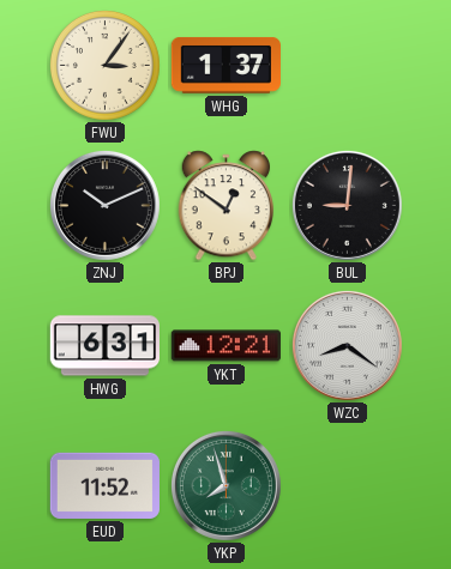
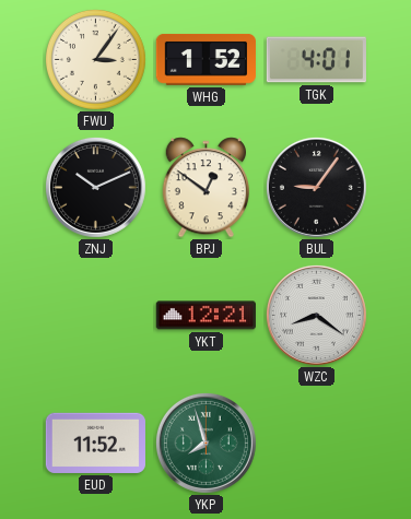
WHG: 1:37 -> 1:52 (205, 60)
TGK: none -> 4:01 (316, 60)
BUL: 9:01 -> 9:06 (316, 187)
HWG: 6:31 -> none (104, 346)
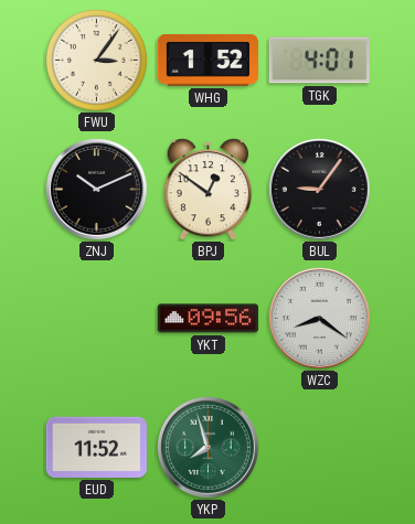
YKT: 12:21 -> 09:56 (208, 319)
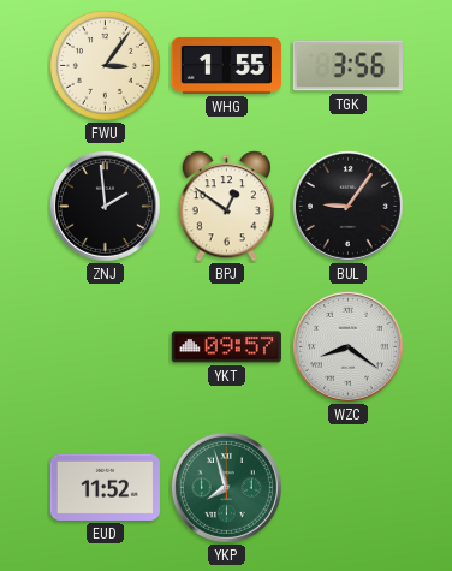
WHG: 1:52 -> 1:55 (226, 66)
TGK: 4:01 -> 3:56 (347, 66)
ZNJ: 10:11 -> 1:59 (105, 206)
YKT: 09:56 -> 09:57 (226, 347)
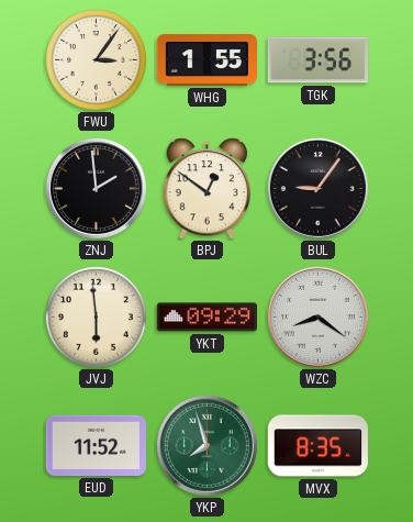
JVJ: none -> 5:59 (96, 316)
YKT: 09:57 -> 09:29 (206, 318)
MVX: none -> 8:35 (317, 446)
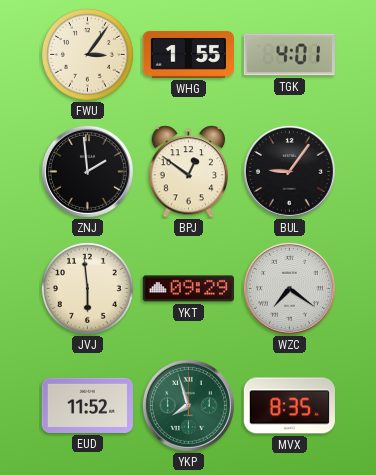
TGK: 3:56 -> 4:01 (289, 55)
WZC: 8:21 -> 7:21 (289, 288)
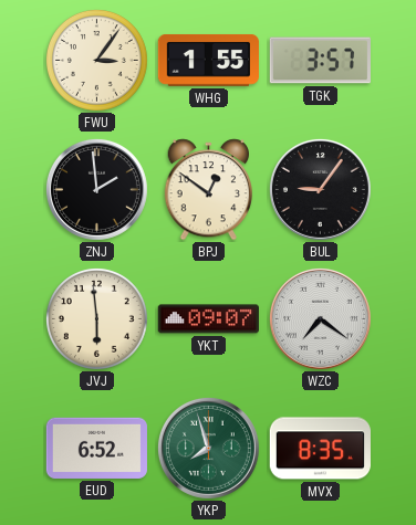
TGK: 4:01 -> 3:57 (320, 61)
YKT: 09:29 -> 09:07 (208, 319)
EUD: 11:52 -> 6:52 (96, 448)
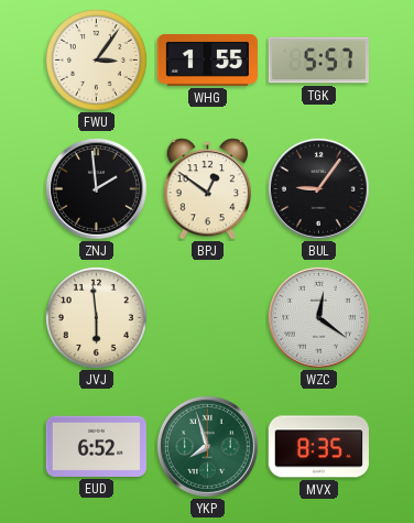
TGK: 3:57 -> 5:57 (318, 61)
YKT: 09:07 -> none (208, 319)
WZC: 7:21 -> 12:21 (318, 317)
